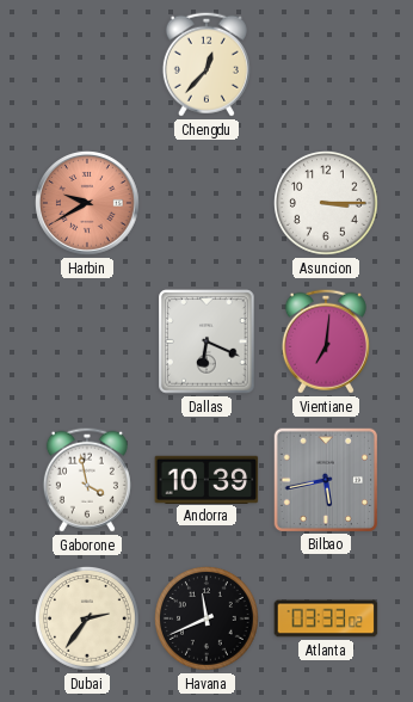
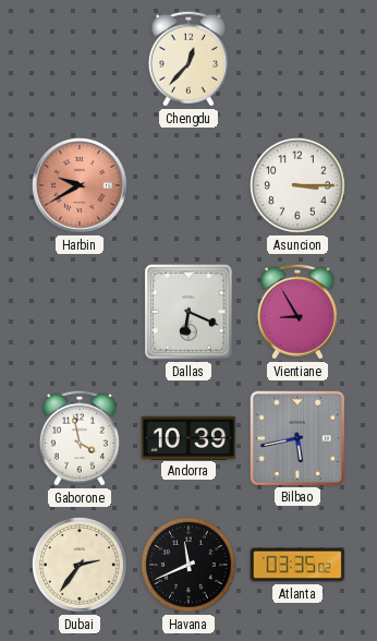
Vientiane: 7:01 -> 8:55 (297, 312)
Atlanta: 03:33 -> 03:35 (297, 565)
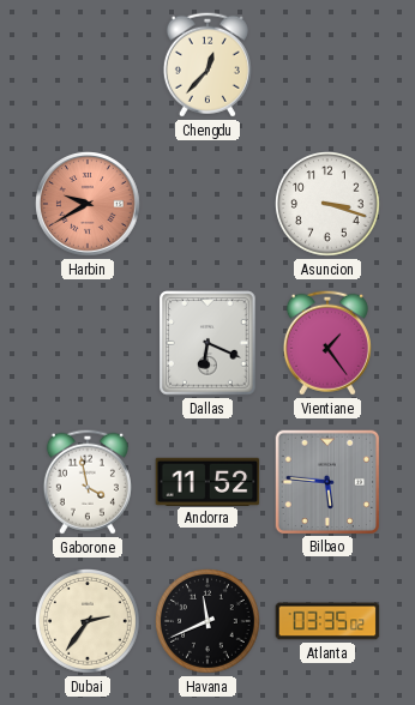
Asuncion: 3:15 -> 3:18 (329, 205)
Vientiane: 8:55 -> 1:24 (327, 343)
Andorra: 10:39 -> 11:52 (207, 481)
Bilbao: 5:43 -> 5:46 (326, 481)
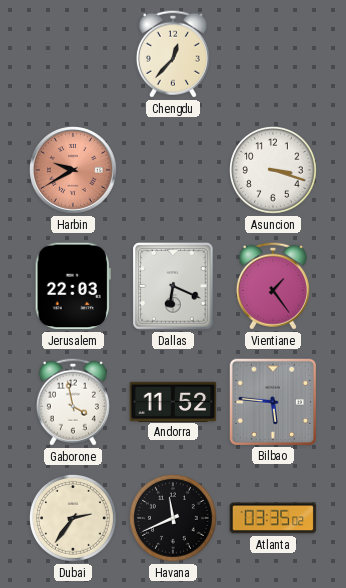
Jerusalem: none -> 22:03 (73, 286)
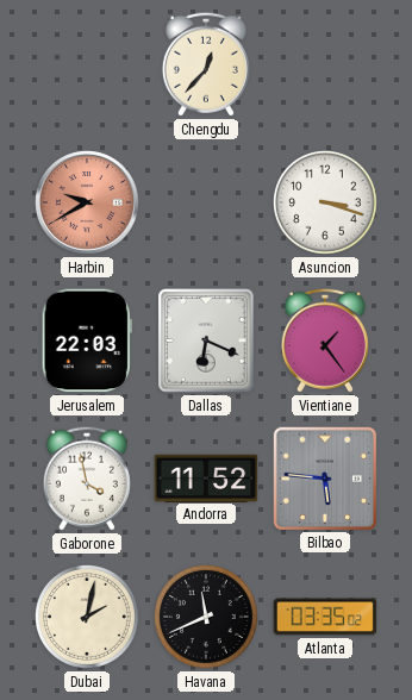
Dubai: 2:36 -> 2:02 (88, 618)
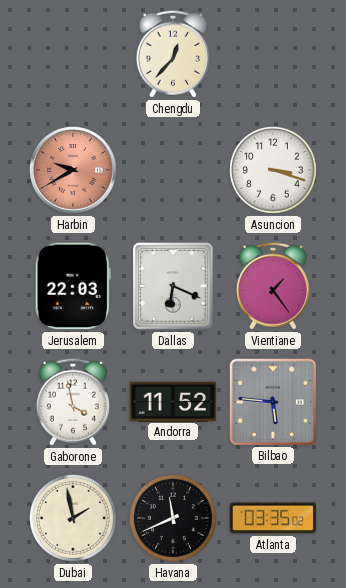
Dubai: 2:02 -> 1:58 (74, 519)
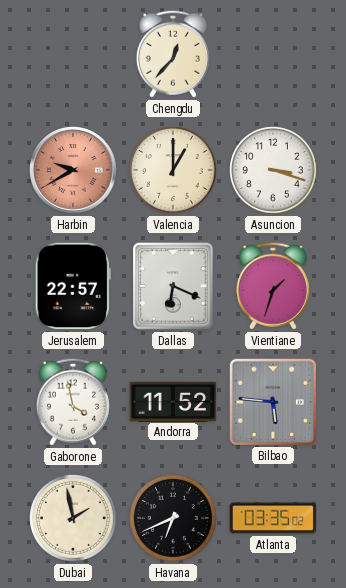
Valencia: none -> 1:00 (174, 171)
Jerusalem: 22:03 -> 22:57 (73, 286)
Vientiane: 1:24 -> 1:33 (273, 286)
Havana: 11:41 -> 6:41 (174, 519)
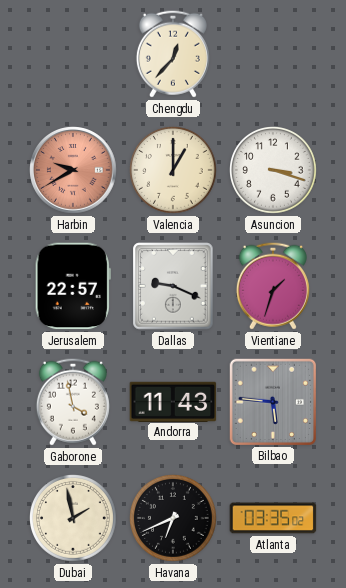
Dallas: 6:19 -> 9:19 (173, 286)
Andorra: 11:52 -> 11:43 (173, 401)
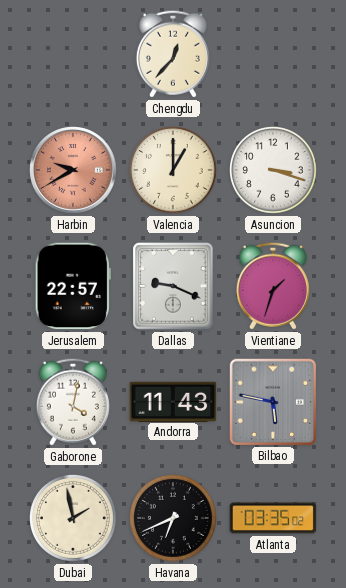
Gaborone: 3:58 -> 4:02 (73, 402)
Bilbao: 5:46 -> 5:47 (272, 401)
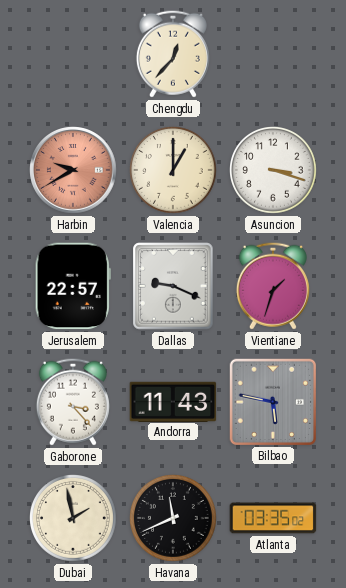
Gaborone: 4:02 -> 3:23 (73, 402)
Havana: 6:41 -> 11:41 (174, 519)
